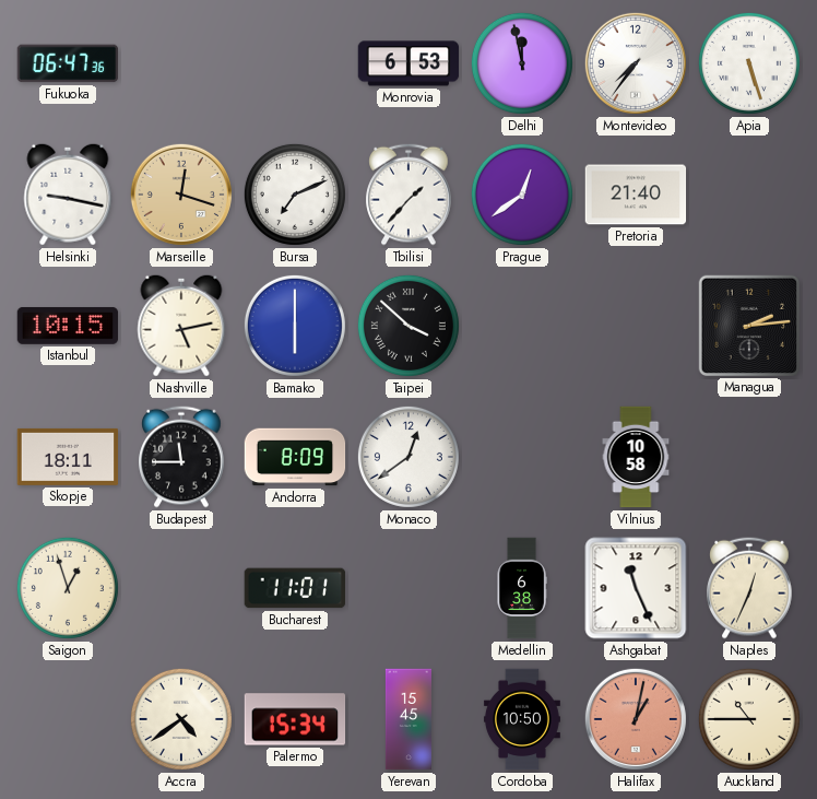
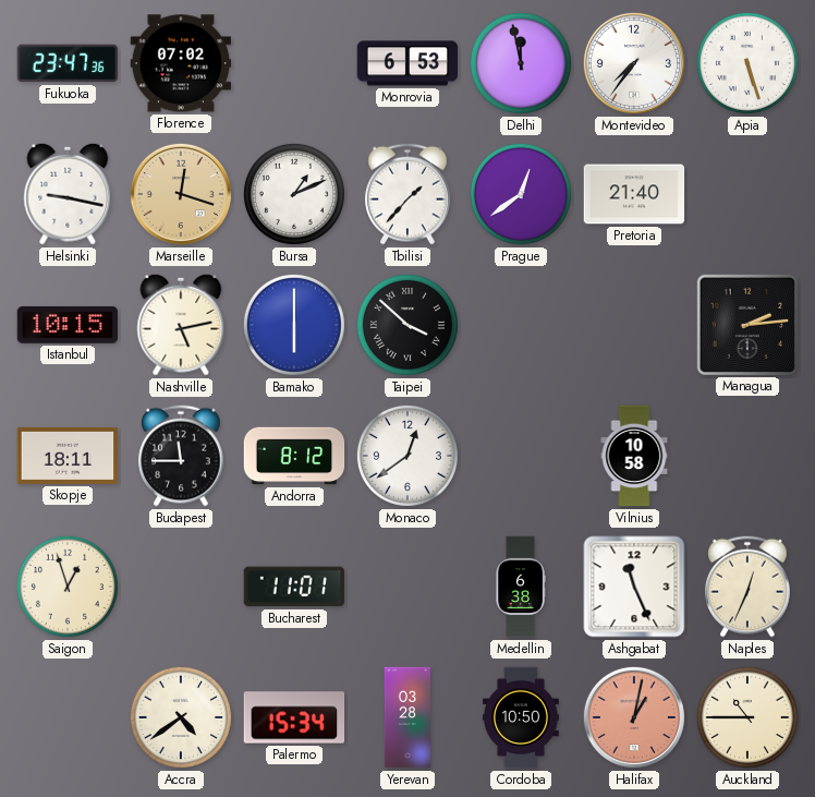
Fukuoka: 06:47 -> 23:47 (68, 63)
Florence: none -> 07:02 (181, 63)
Bursa: 7:11 -> 1:11 (294, 194)
Andorra: 8:09 -> 8:12 (294, 456)
Yerevan: 15:45 -> 03:28 (407, 717)
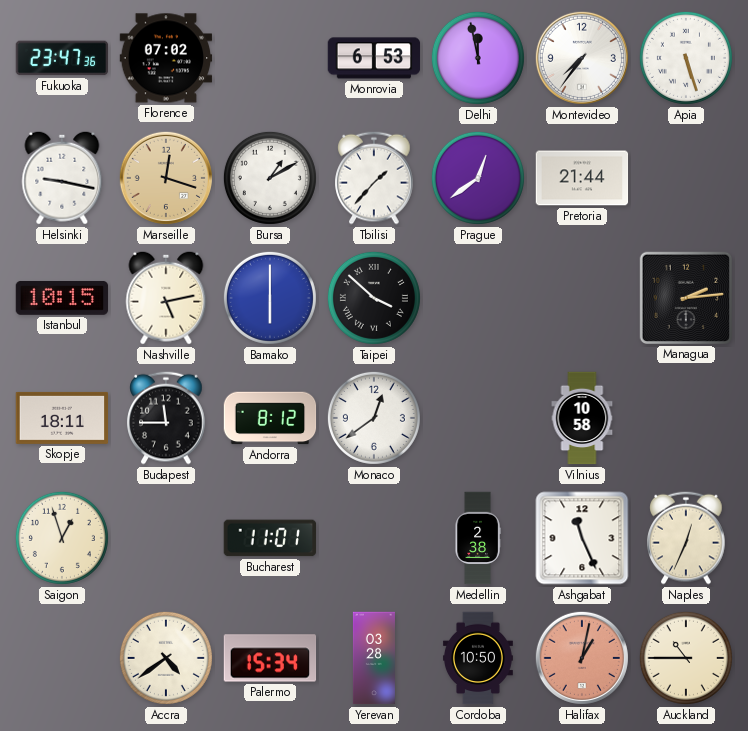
Bursa: 1:11 -> 1:10 (270, 178)
Pretoria: 21:40 -> 21:44 (582, 178)
Medellin: 6:38 -> 2:38 (478, 538)
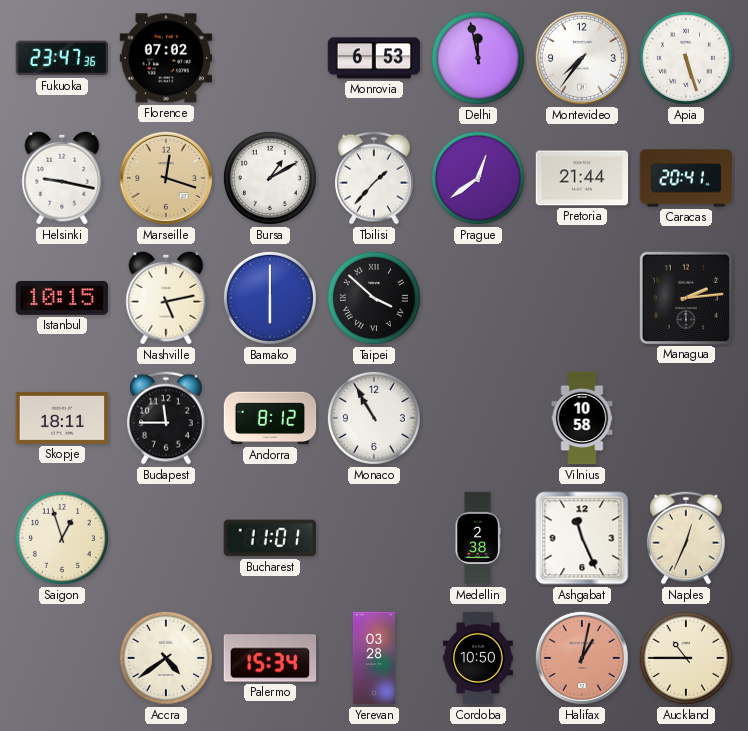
Caracas: none -> 20:41 (686, 178)
Monaco: 12:39 -> 10:55 (374, 418)
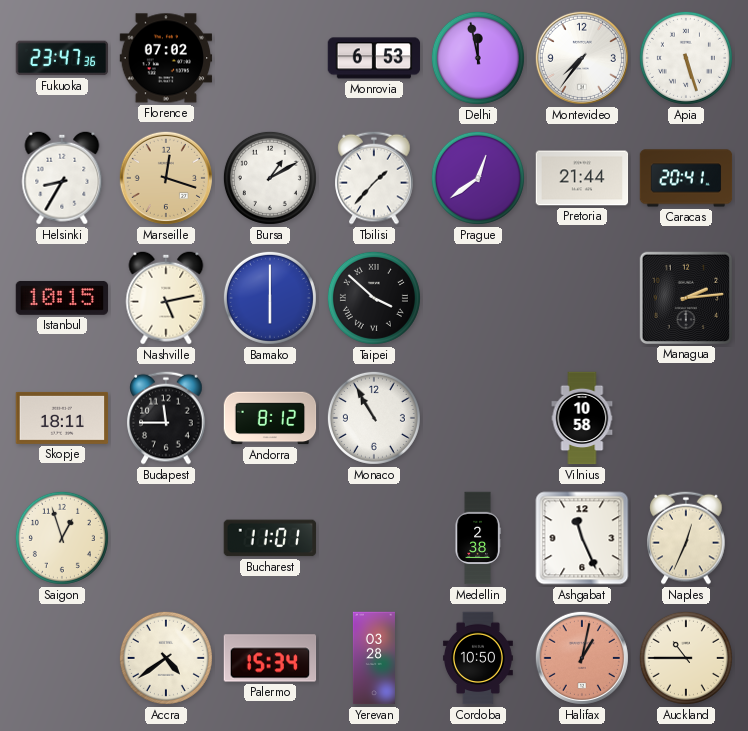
Helsinki: 9:17 -> 8:35 (62, 178)
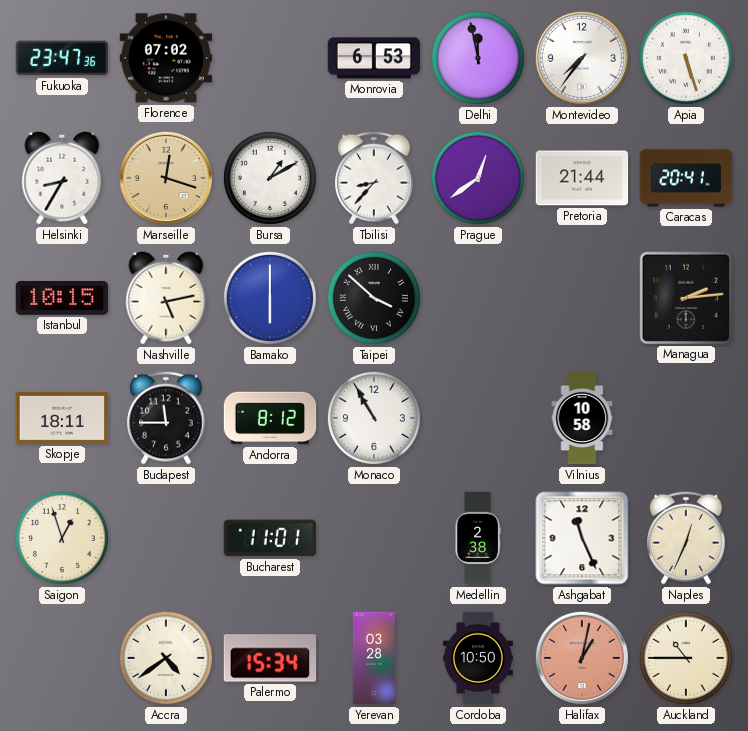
Tbilisi: 1:37 -> 8:37 (374, 178)
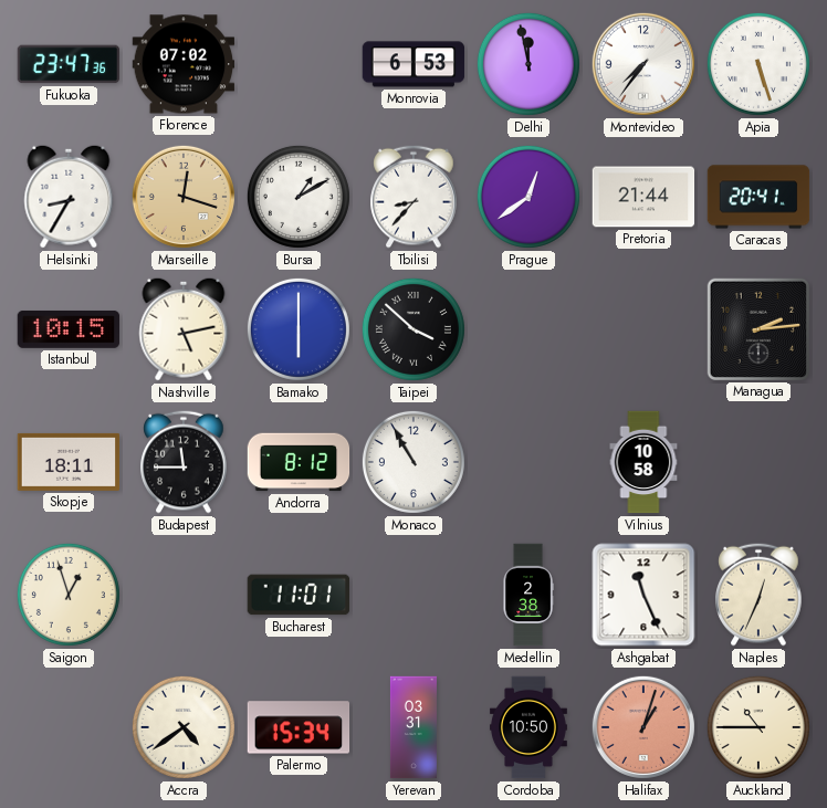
Yerevan: 03:28 -> 03:31 (414, 727)
Halifax: 1:02 -> 1:03 (643, 727)
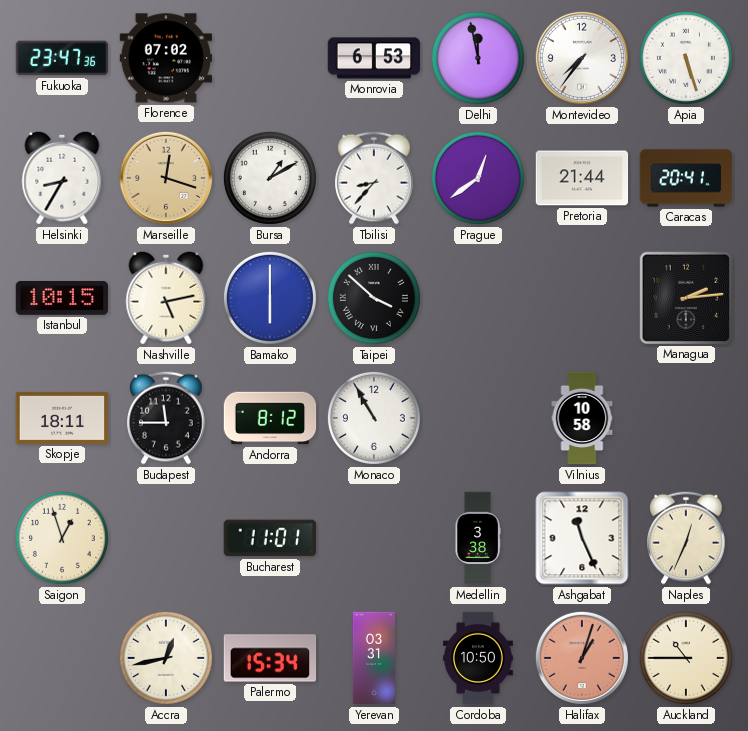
Medellin: 2:38 -> 3:38 (478, 538)
Accra: 4:39 -> 12:43 (166, 658)
